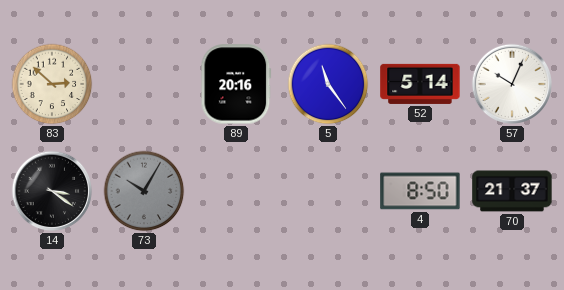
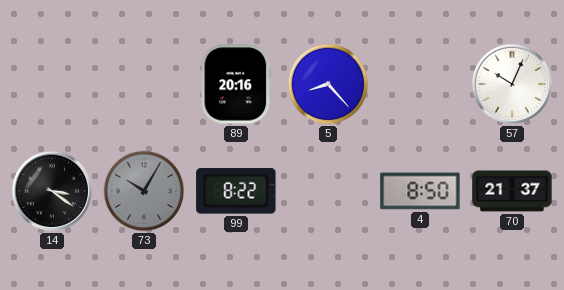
83: 2:52 -> none (52, 84)
5: 11:24 -> 8:23 (328, 84)
52: 5:14 -> none (420, 84)
99: none -> 8:22 (236, 191)
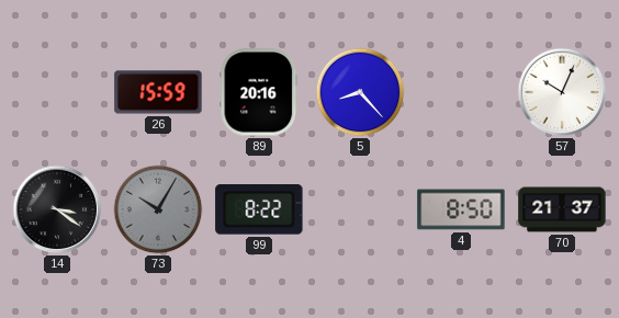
26: none -> 15:59 (158, 92)
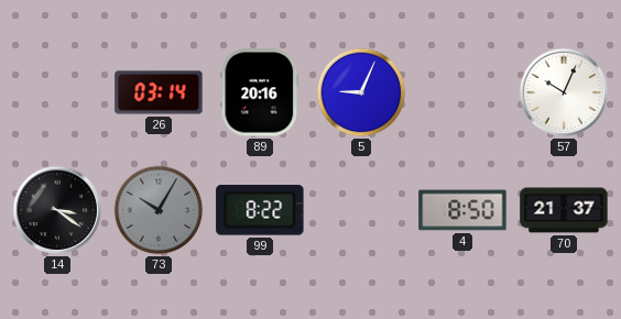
26: 15:59 -> 03:14 (159, 92)
5: 8:23 -> 9:04 (361, 92)
